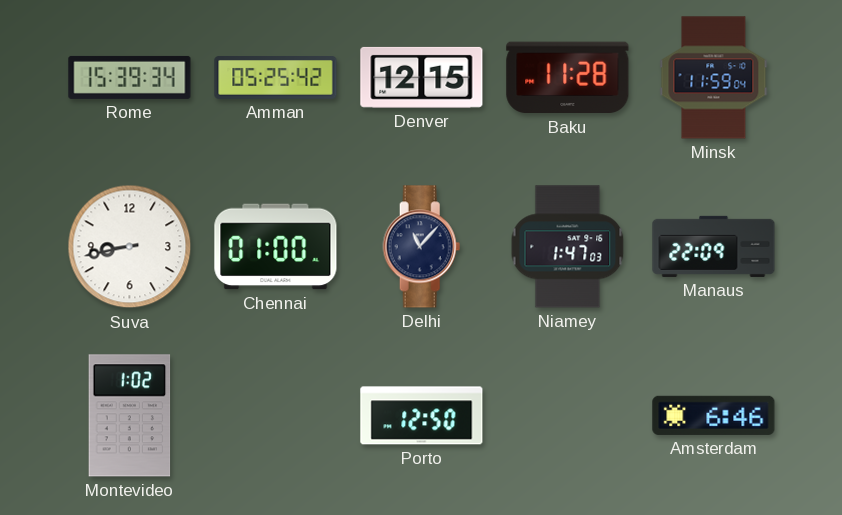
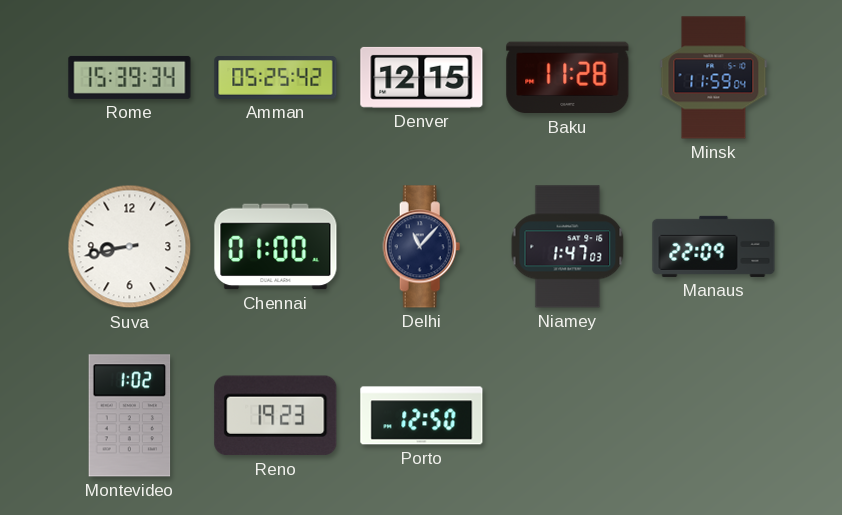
Reno: none -> 19:23 (276, 416)
Amsterdam: 6:46 -> none (714, 415)
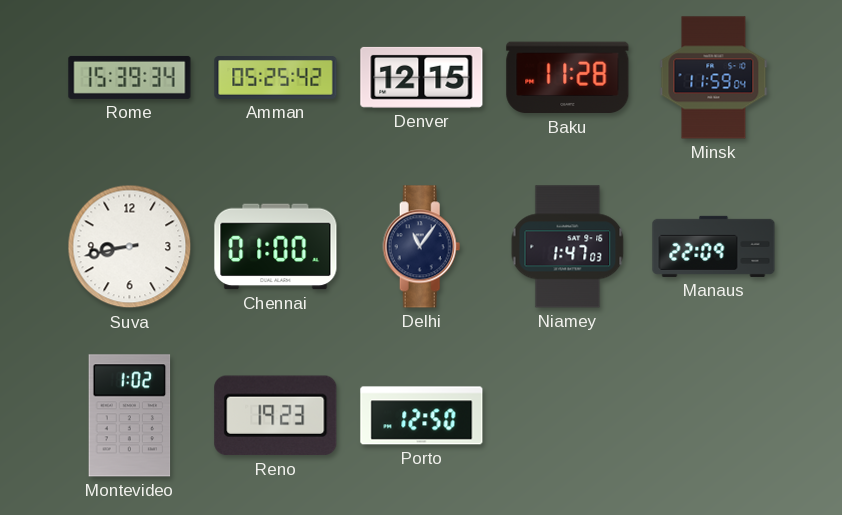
Delhi: 11:07 -> 11:06 (422, 247)
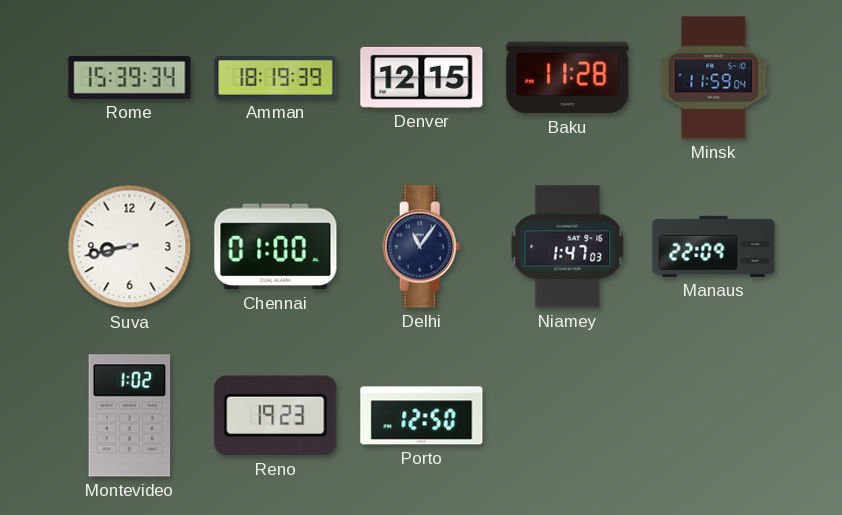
Amman: 05:25 -> 18:19 (276, 78)
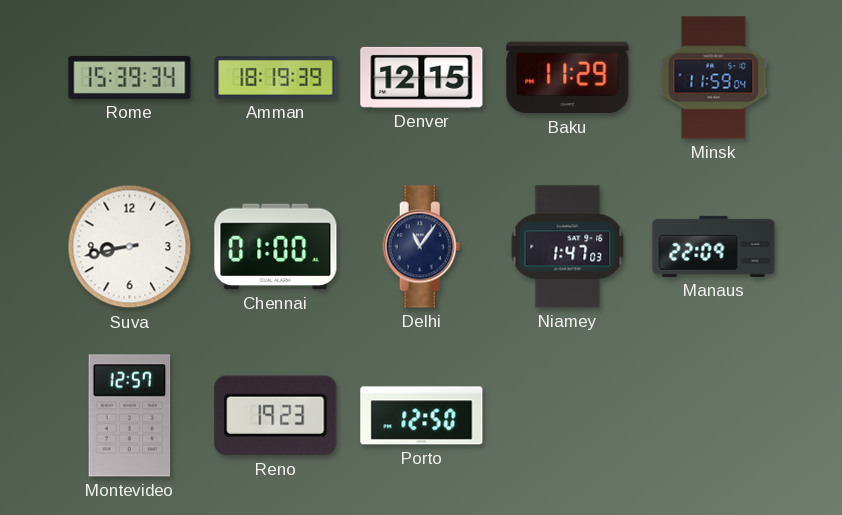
Baku: 11:28 -> 11:29 (568, 78)
Montevideo: 1:02 -> 12:57 (130, 416)
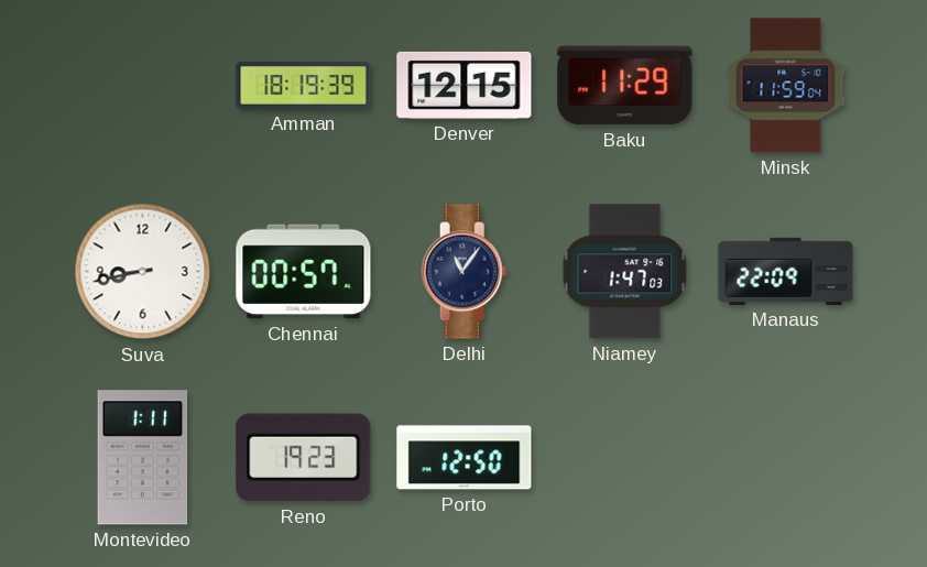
Rome: 15:39 -> none (130, 77)
Chennai: 01:00 -> 00:57 (304, 272)
Montevideo: 12:57 -> 1:11 (143, 458)
